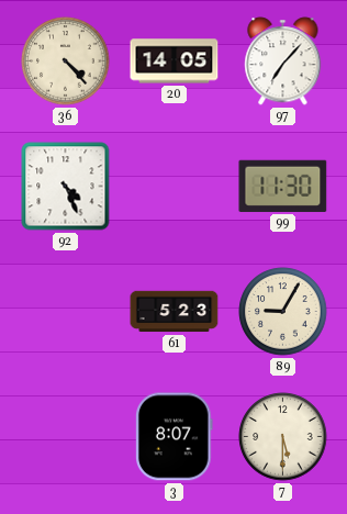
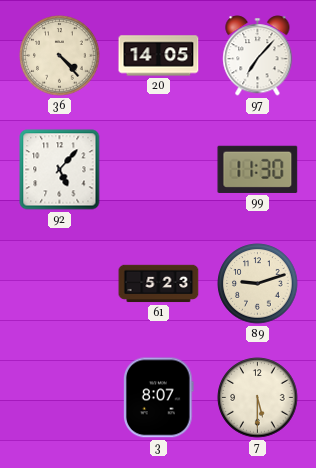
92: 4:26 -> 5:07 (60, 170)
89: 9:05 -> 9:12 (258, 284)
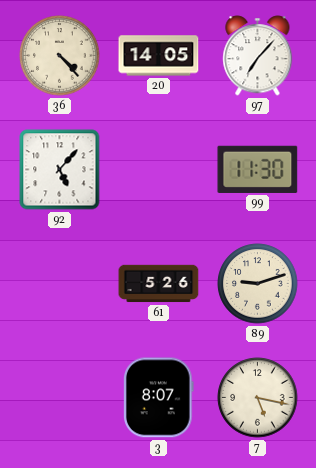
61: 5:23 -> 5:26 (159, 284)
7: 5:30 -> 5:17 (258, 398)
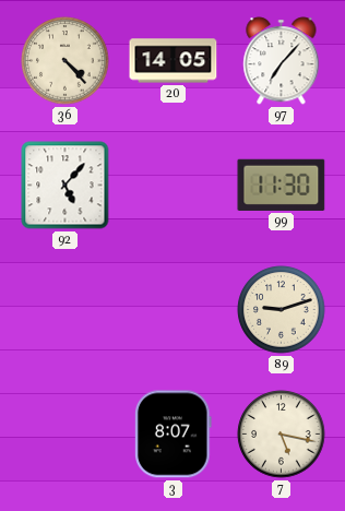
61: 5:26 -> none (159, 284)
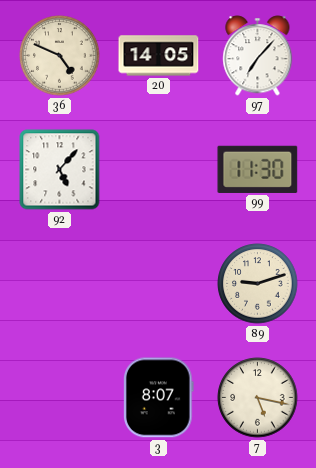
36: 4:23 -> 4:49 (60, 56)
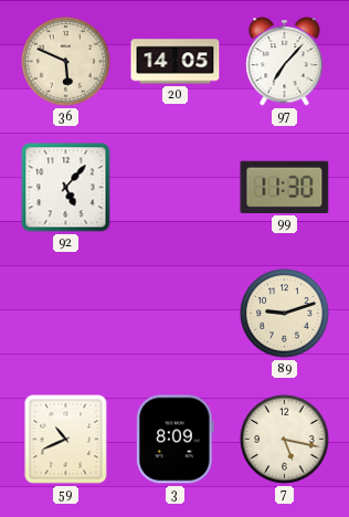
36: 4:49 -> 5:49 (66, 62)
59: none -> 10:41 (66, 440)
3: 8:07 -> 8:09 (176, 440)
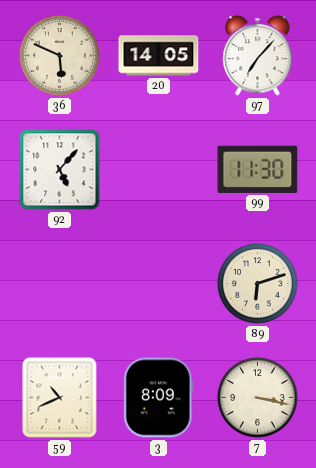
89: 9:12 -> 6:12 (258, 284)
7: 5:17 -> 3:17 (258, 398)
